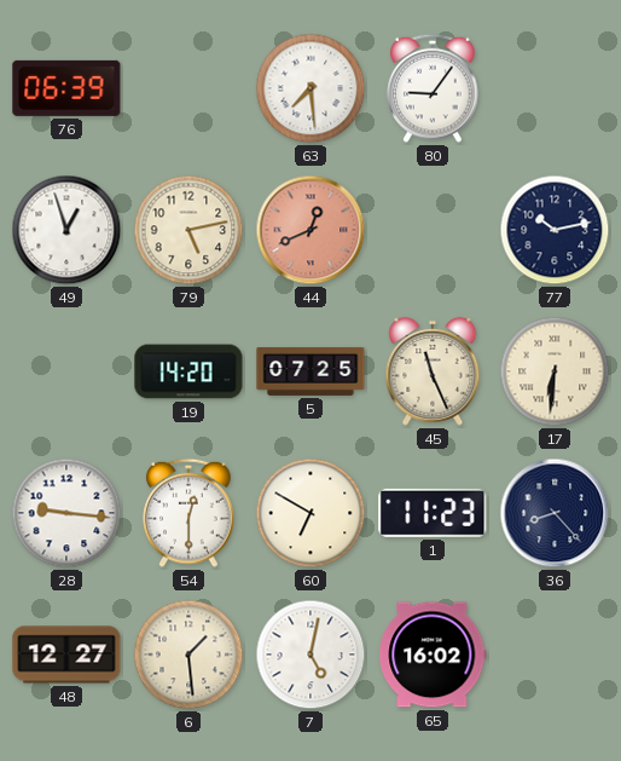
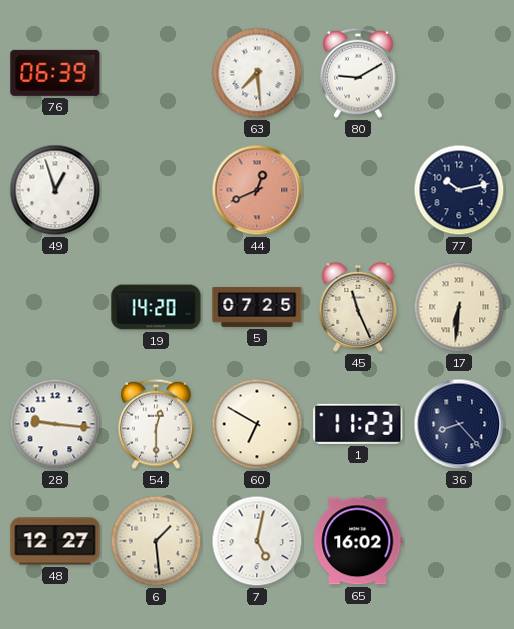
80: 9:06 -> 9:10 (358, 73)
79: 5:13 -> none (188, 230)
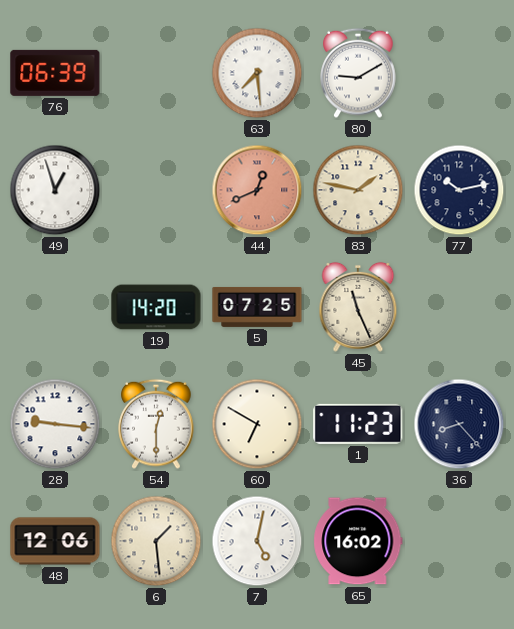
83: none -> 1:47 (358, 190)
17: 6:31 -> none (459, 307)
48: 12:27 -> 12:06 (55, 541)
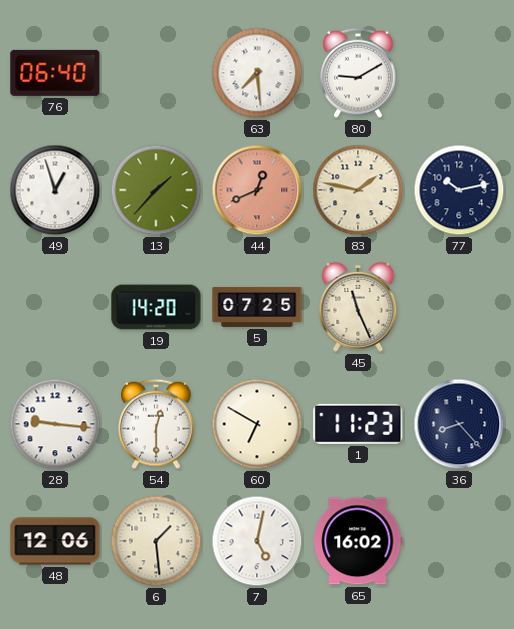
76: 06:39 -> 06:40 (55, 73)
13: none -> 1:37 (156, 190)
